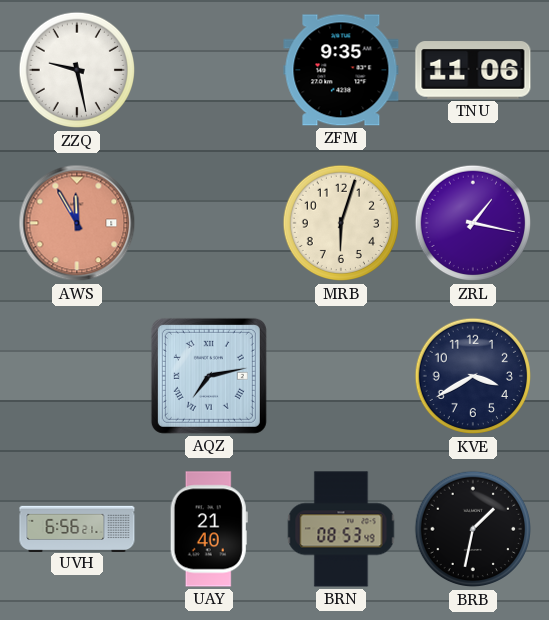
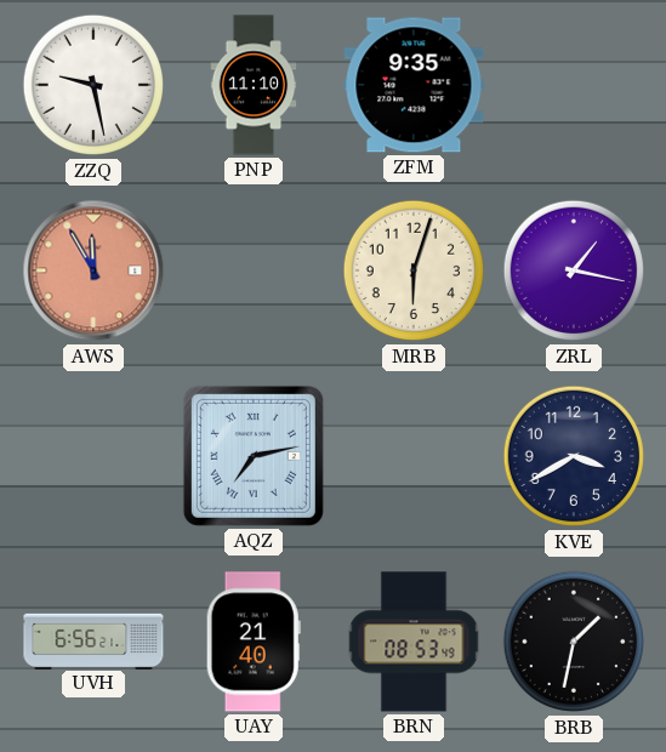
PNP: none -> 11:10 (254, 85)
TNU: 11:06 -> none (473, 70)
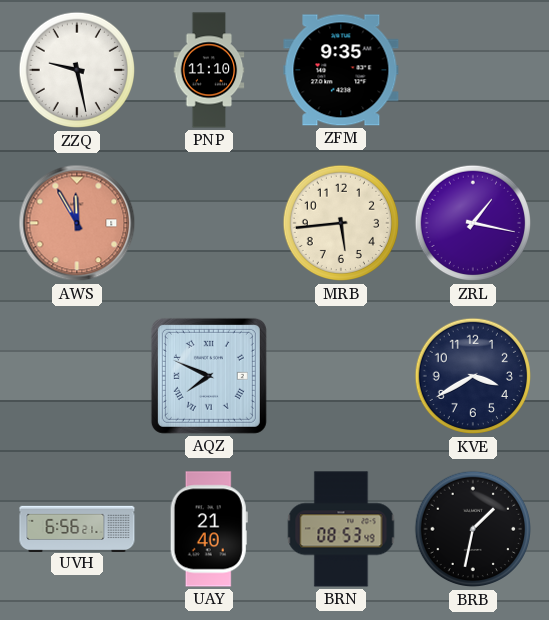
MRB: 6:03 -> 5:44 (341, 223)
AQZ: 7:13 -> 7:49 (209, 376)
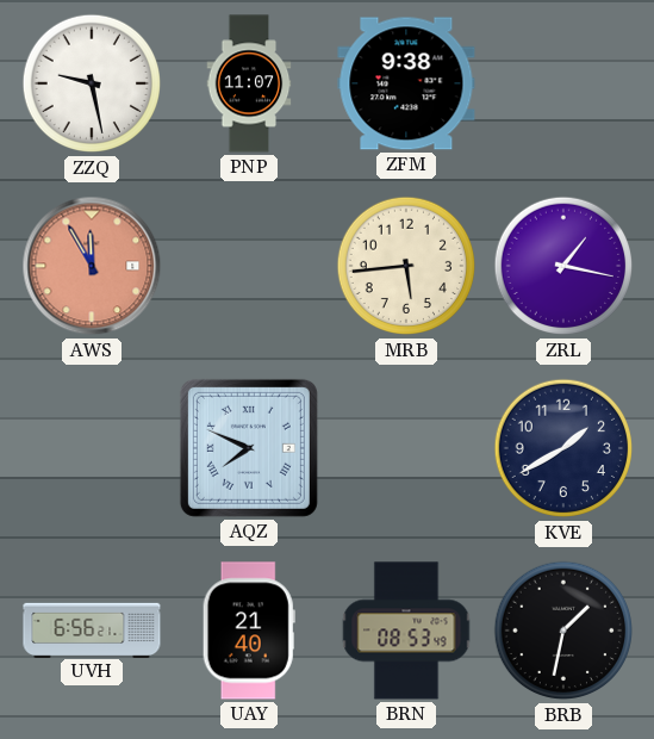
PNP: 11:10 -> 11:07 (249, 83)
ZFM: 9:35 -> 9:38 (406, 83)
KVE: 3:40 -> 1:40 (563, 448)
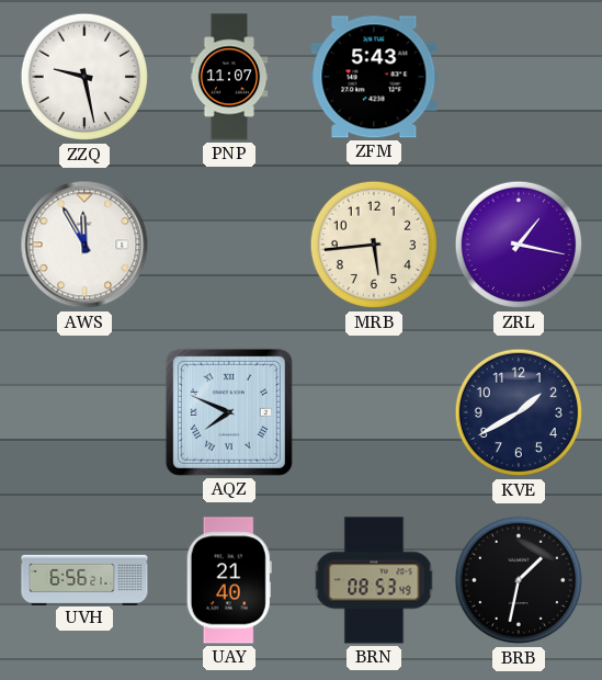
ZFM: 9:38 -> 5:43 (374, 77)
AWS dial: salmon -> white (84, 245)
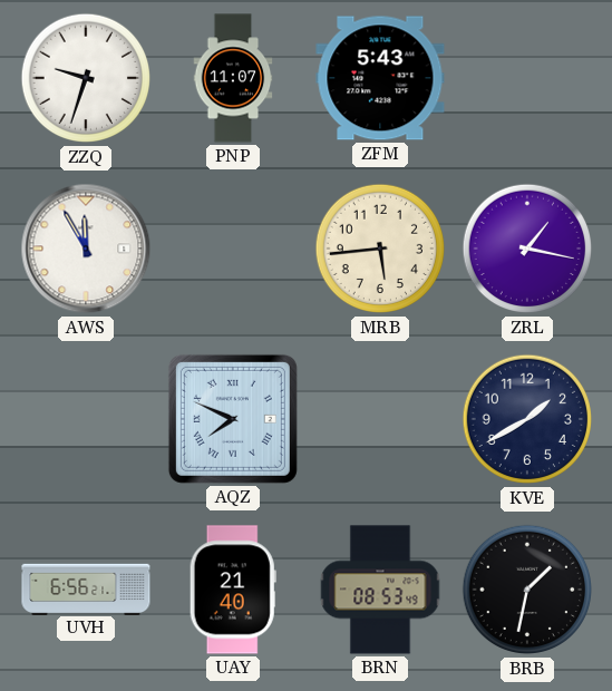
ZZQ: 9:28 -> 9:33 (86, 78)
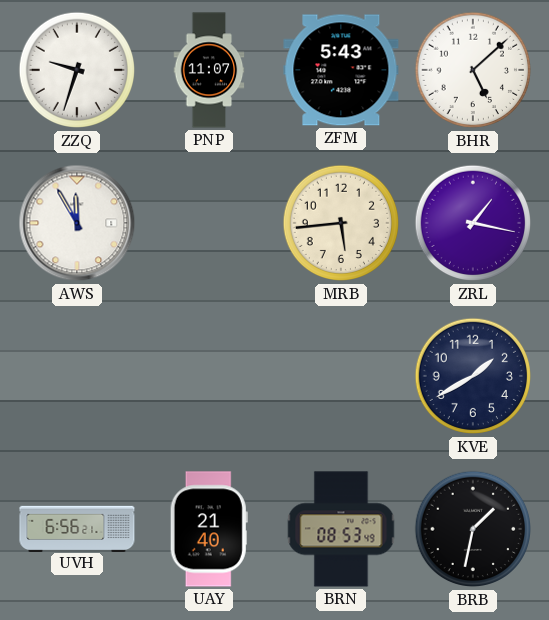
BHR: none -> 5:08 (473, 70)
AQZ: 7:49 -> none (233, 419)
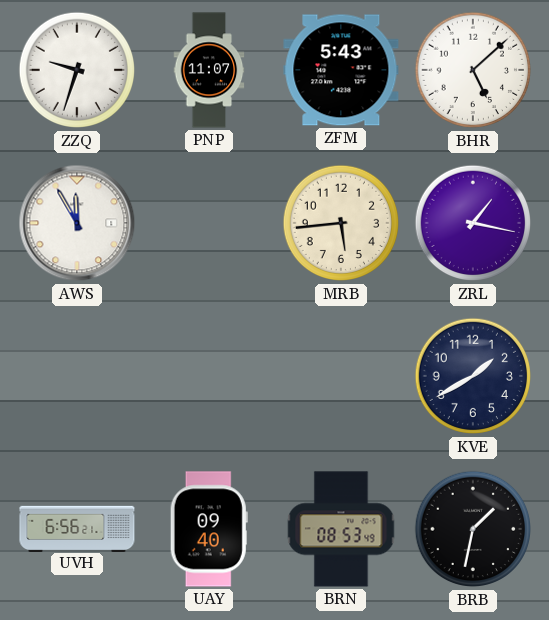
UAY: 21:40 -> 09:40 (209, 529)
